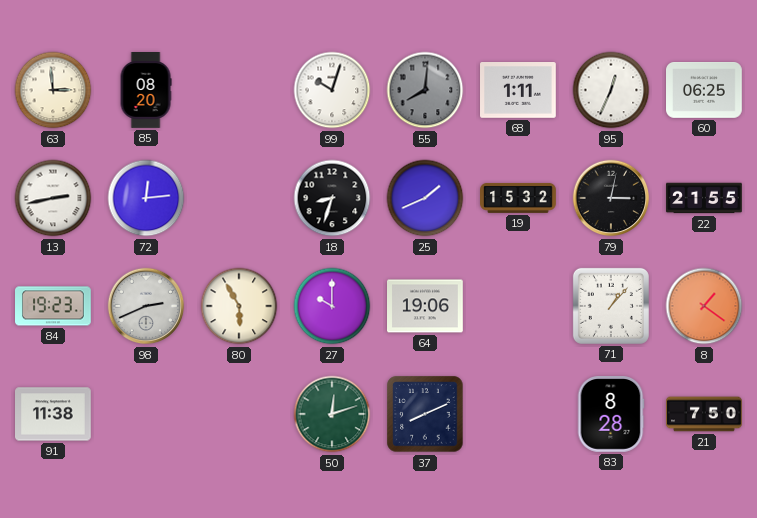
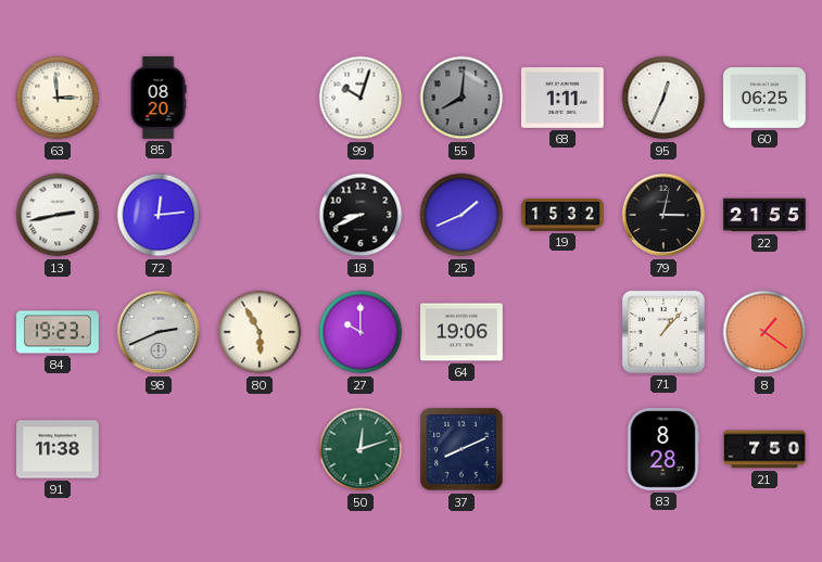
18: 8:33 -> 8:41 (361, 215)
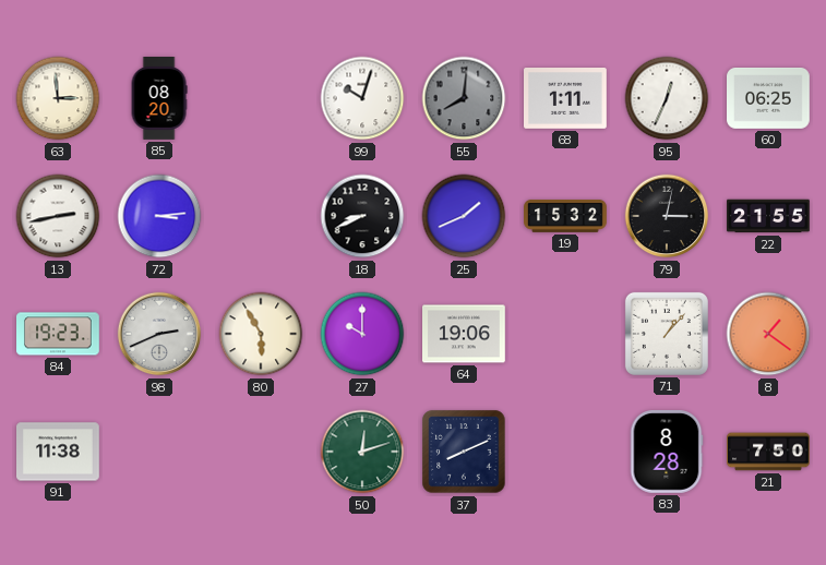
72: 12:14 -> 3:14 (159, 216)
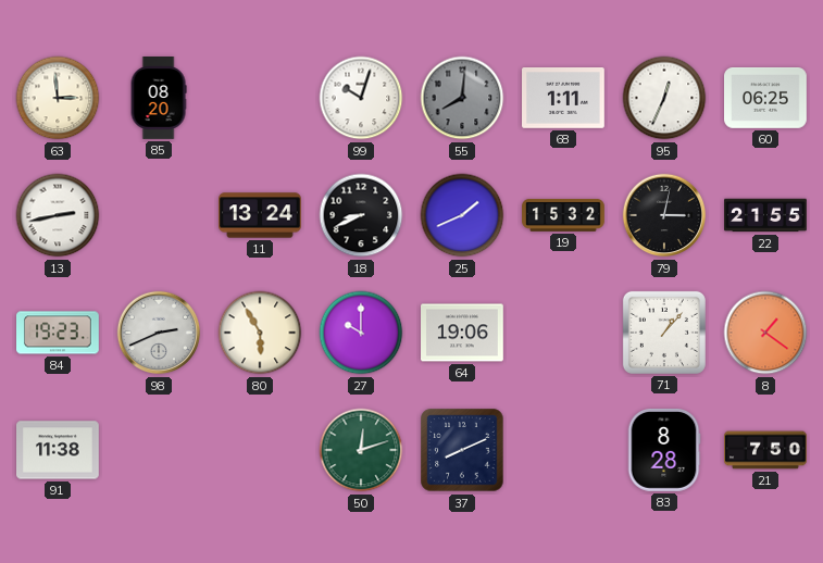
72: 3:14 -> none (159, 216)
11: none -> 13:24 (260, 215)
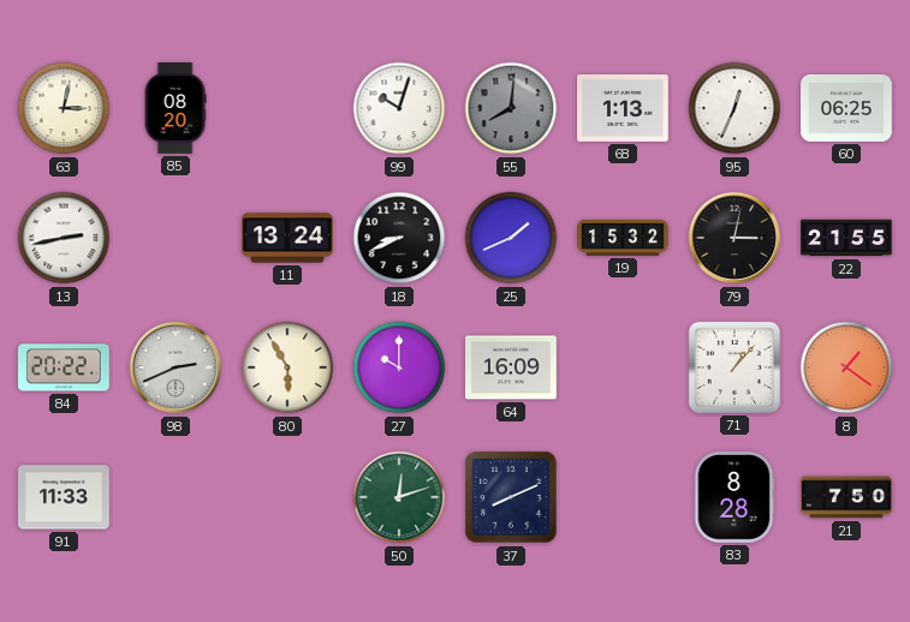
63: 2:59 -> 3:02 (64, 108)
68: 1:11 -> 1:13 (624, 109)
84: 19:23 -> 20:22 (65, 367)
64: 19:06 -> 16:09 (512, 367)
91: 11:38 -> 11:33 (65, 497)
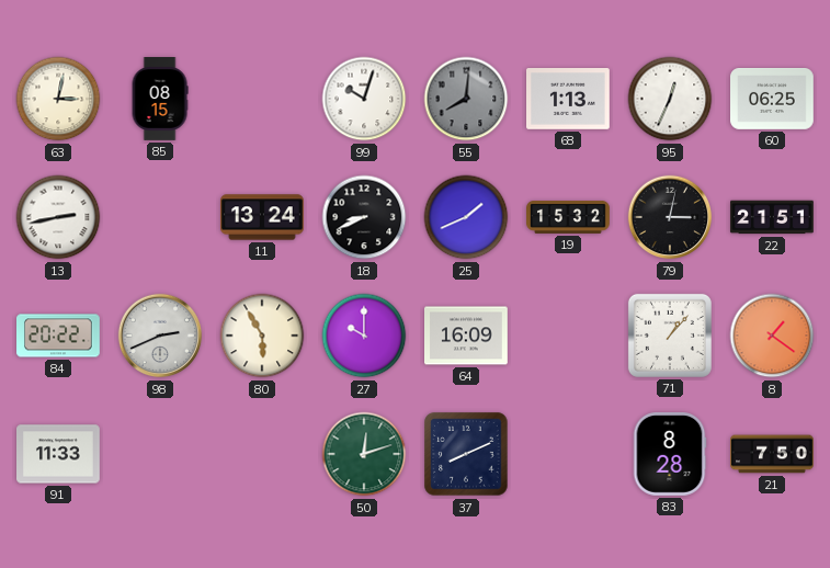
85: 08:20 -> 08:15 (160, 99)
22: 21:55 -> 21:51 (772, 217)
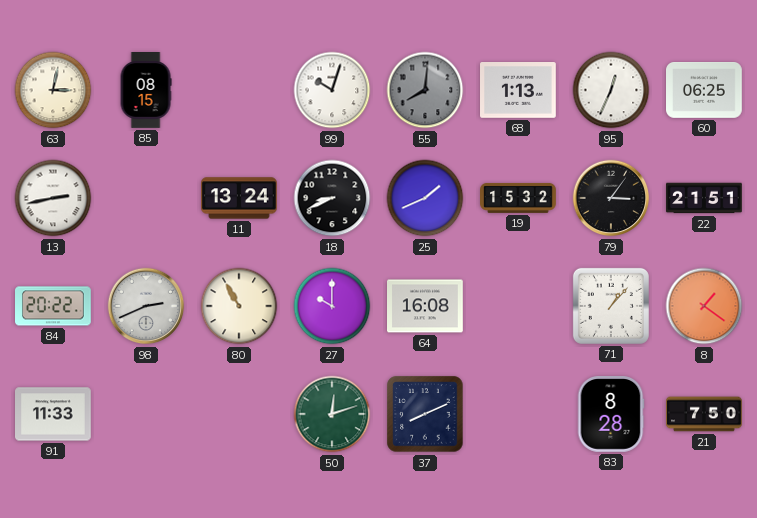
79: 3:02 -> 3:06 (611, 198)
80: 5:55 -> 10:55 (239, 306)
64: 16:09 -> 16:08 (426, 306)
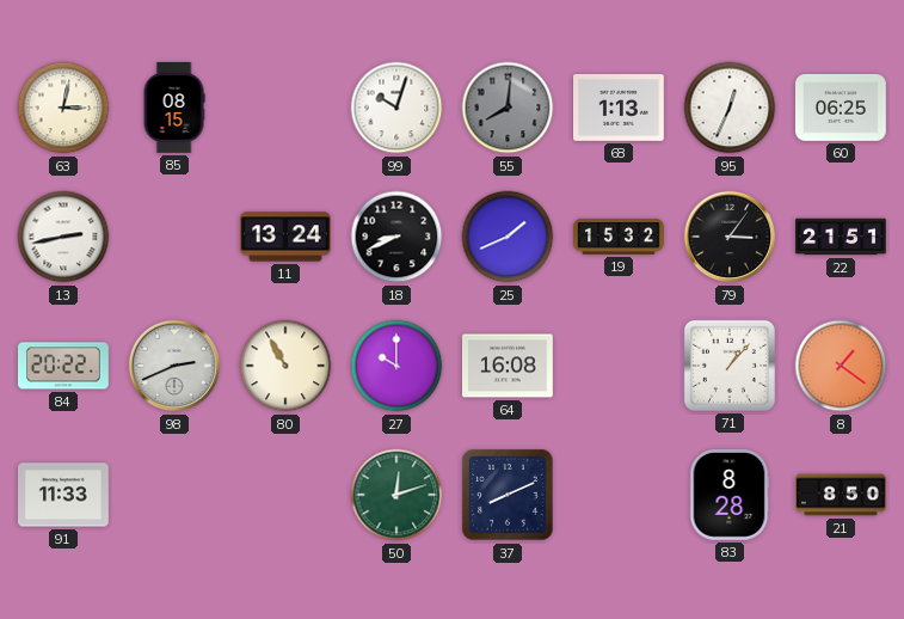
21: 7:50 -> 8:50 (841, 495)
